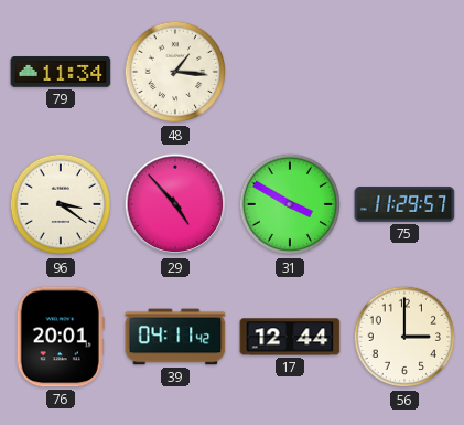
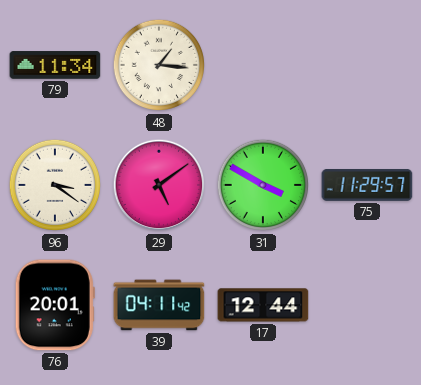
29: 4:53 -> 5:09 (159, 185)
56: 3:00 -> none (404, 337)
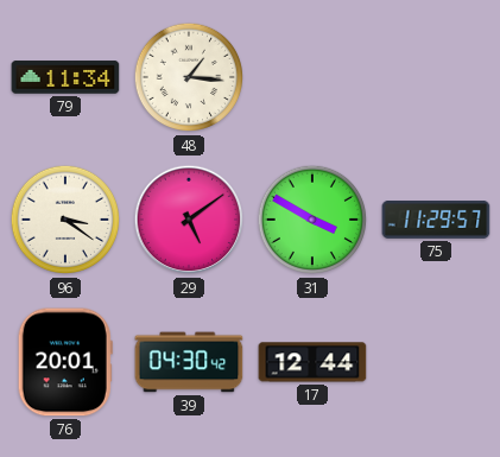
39: 04:11 -> 04:30 (189, 362)
